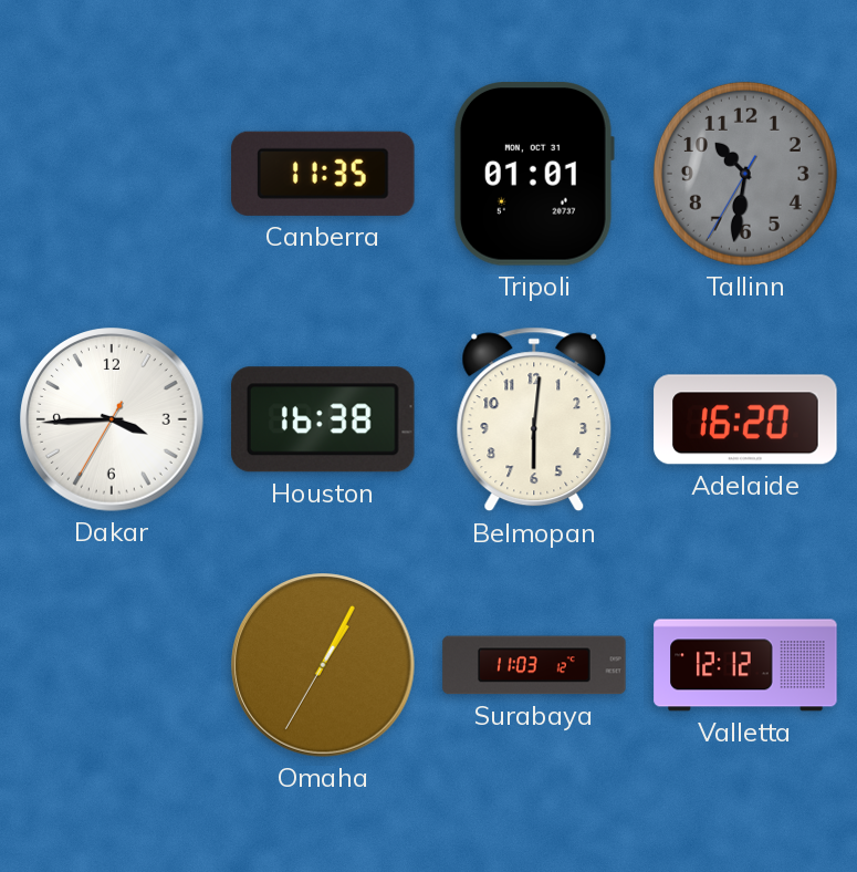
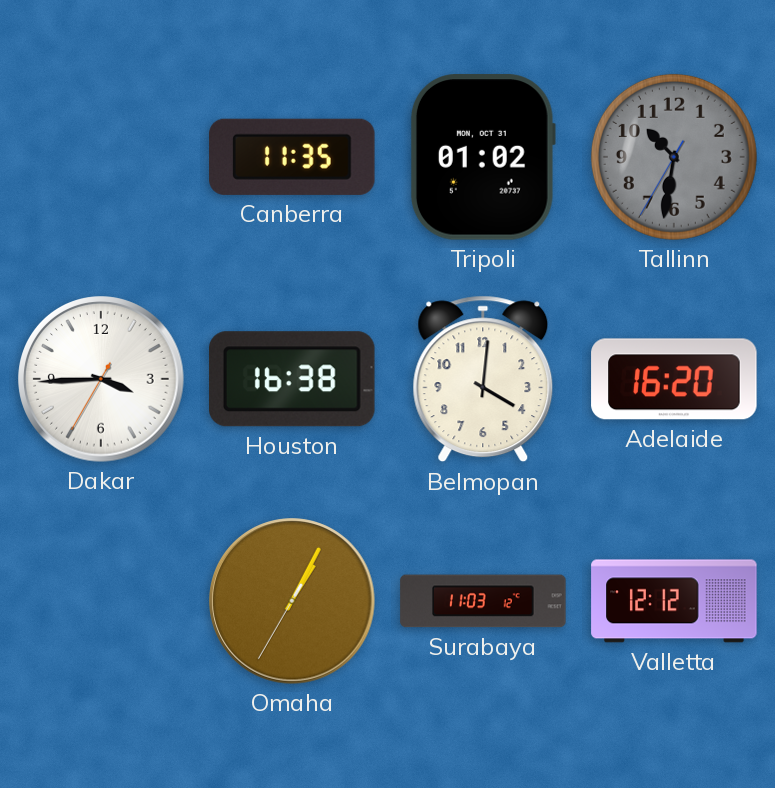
Tripoli: 01:01 -> 01:02 (483, 157)
Belmopan: 6:01 -> 4:01 (483, 379)
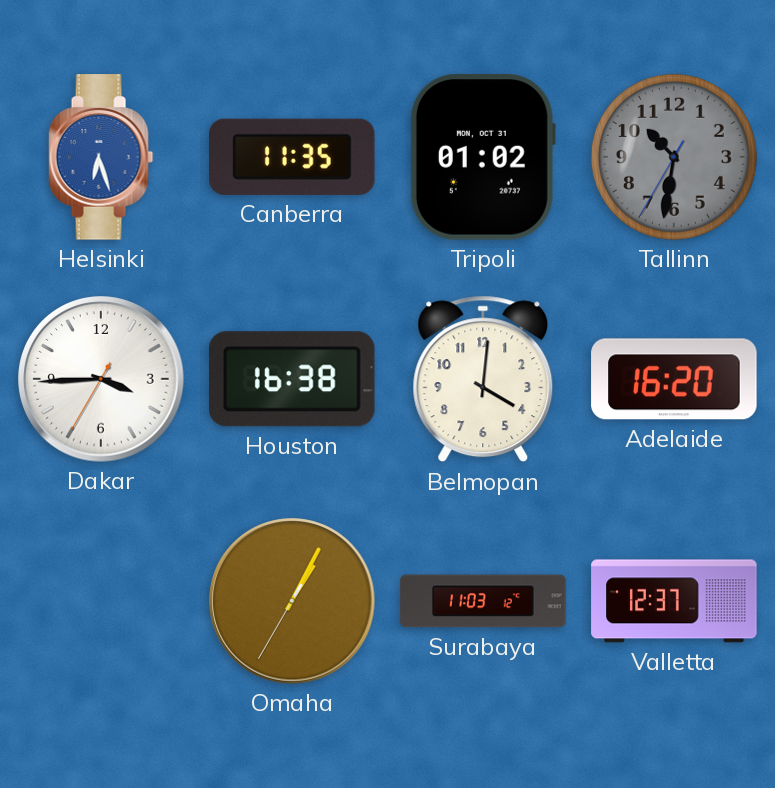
Helsinki: none -> 6:27 (101, 157)
Valletta: 12:12 -> 12:37 (674, 601)
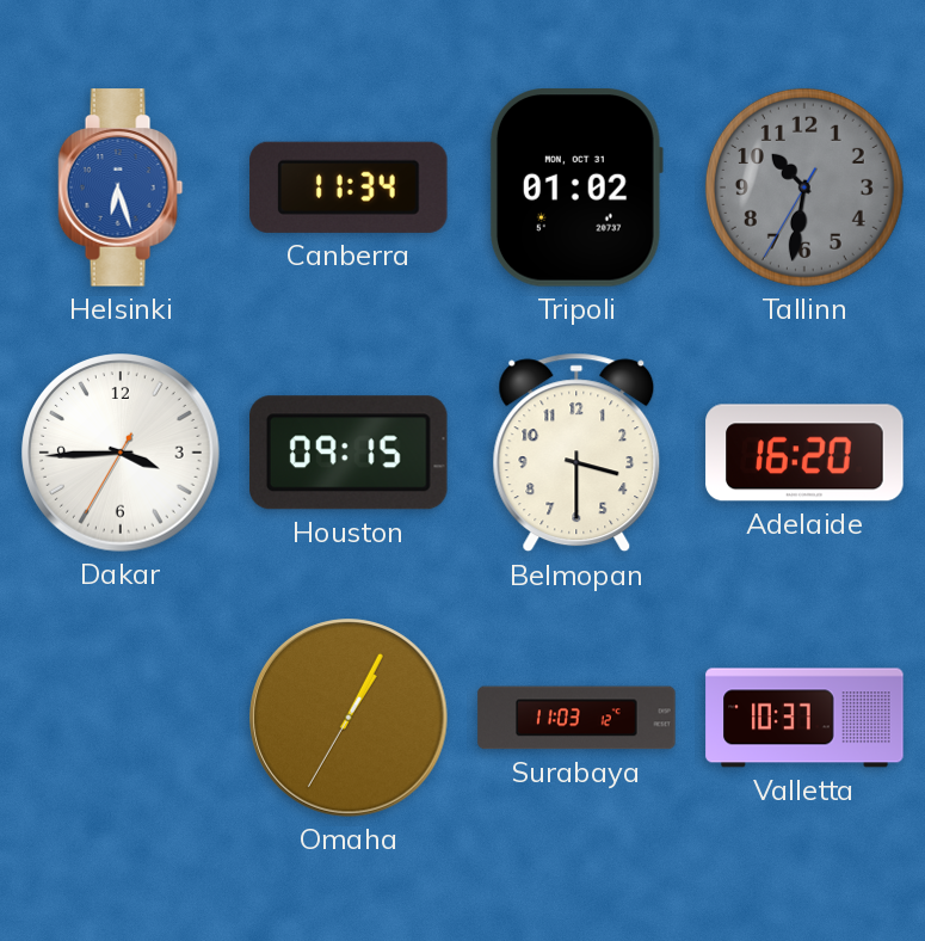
Canberra: 11:35 -> 11:34 (349, 187)
Houston: 16:38 -> 09:15 (350, 453)
Belmopan: 4:01 -> 3:30 (576, 453)
Valletta: 12:37 -> 10:37 (804, 718)
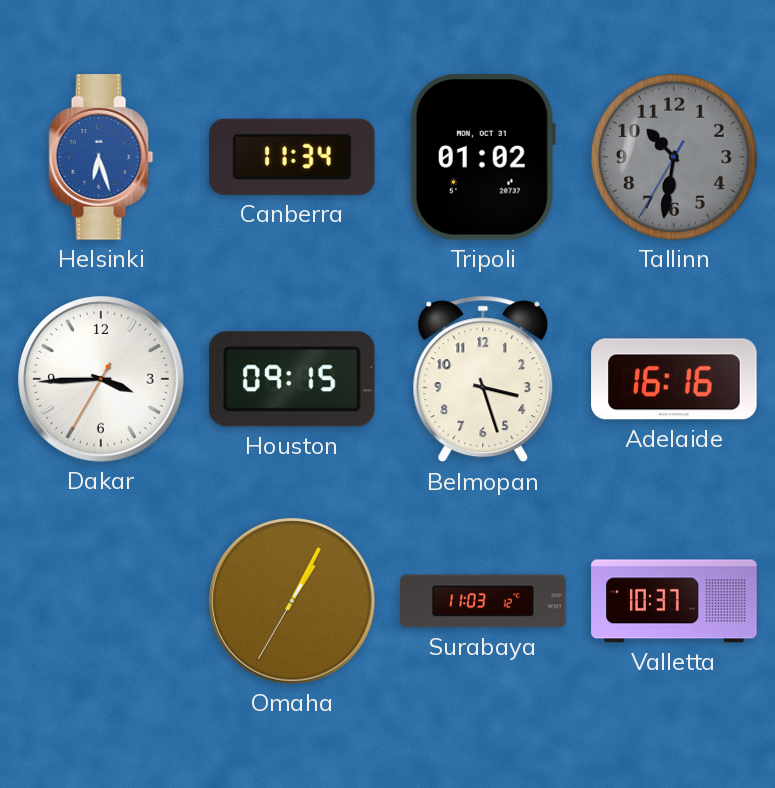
Belmopan: 3:30 -> 3:27 (483, 379)
Adelaide: 16:20 -> 16:16 (674, 379)
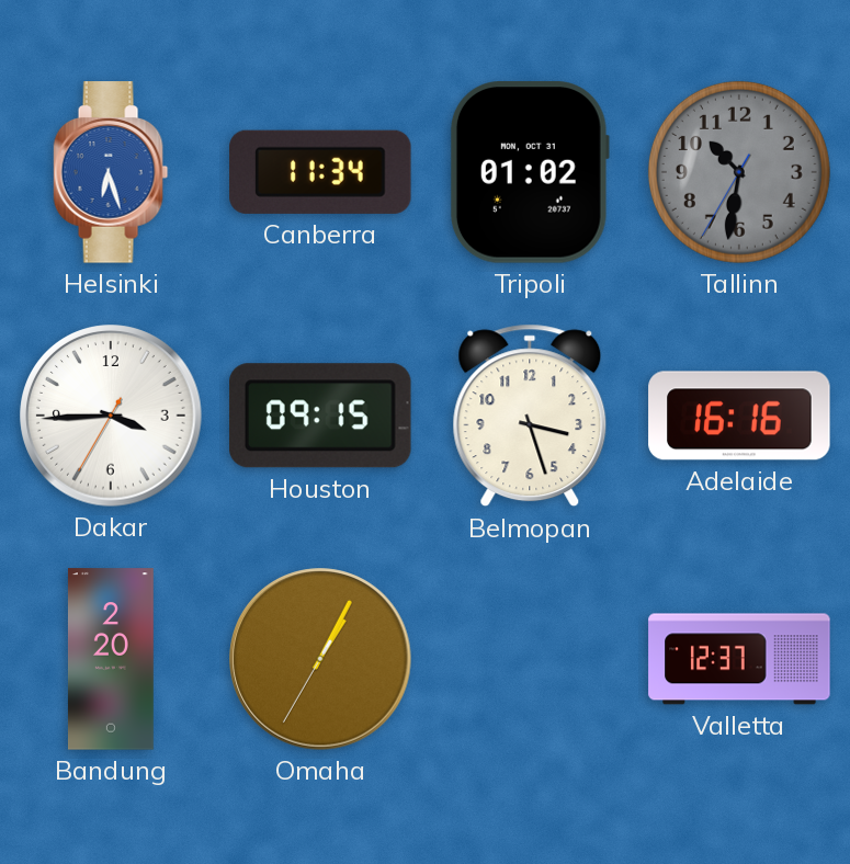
Bandung: none -> 2:20 (111, 659)
Surabaya: 11:03 -> none (483, 601)
Valletta: 10:37 -> 12:37 (739, 659)
